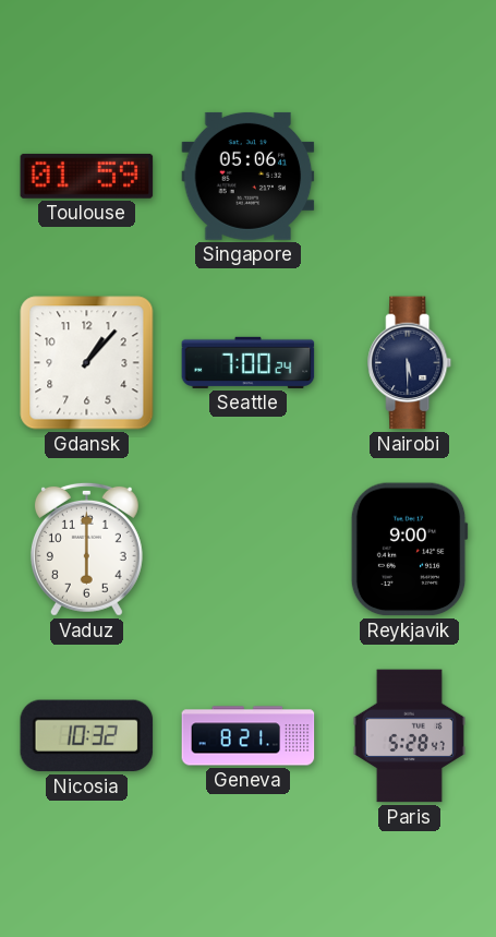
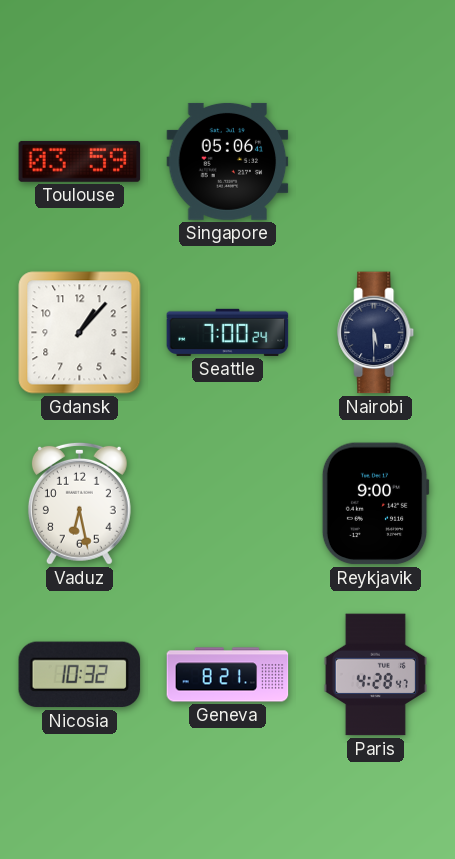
Toulouse: 01:59 -> 03:59 (80, 161)
Vaduz: 6:00 -> 6:28 (79, 503)
Paris: 5:28 -> 4:28 (375, 675)
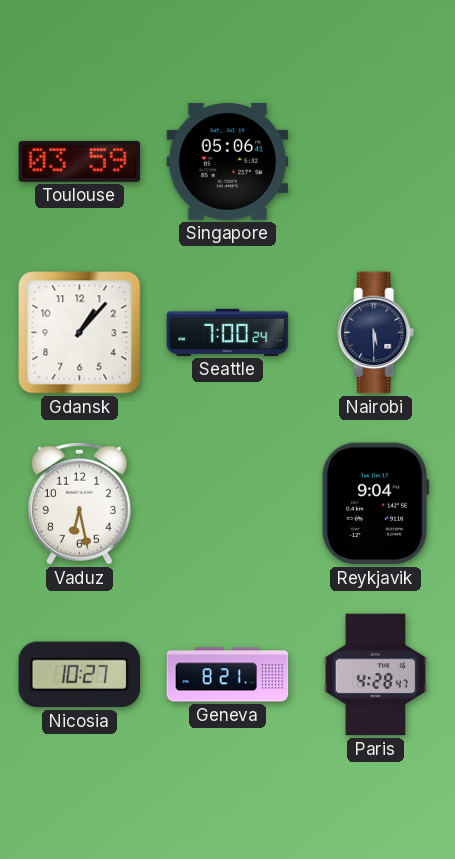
Reykjavik: 9:00 -> 9:04 (375, 504)
Nicosia: 10:32 -> 10:27 (80, 675)
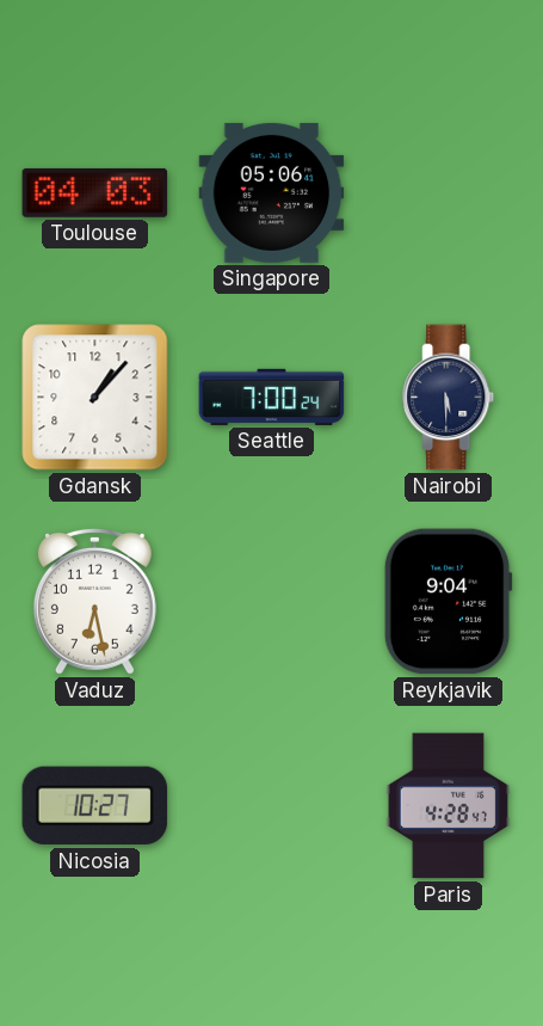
Toulouse: 03:59 -> 04:03 (95, 192)
Geneva: 8:21 -> none (228, 675)
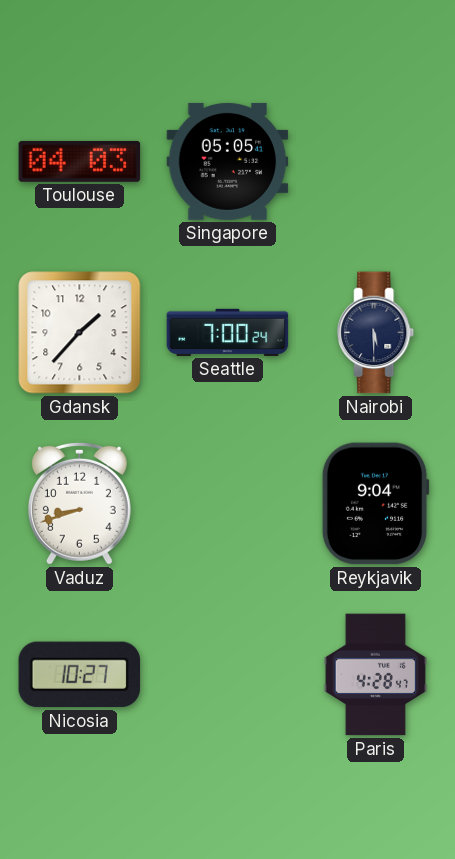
Singapore: 05:06 -> 05:05 (228, 161)
Gdansk: 1:07 -> 1:37 (80, 333)
Vaduz: 6:28 -> 8:42 (79, 503)
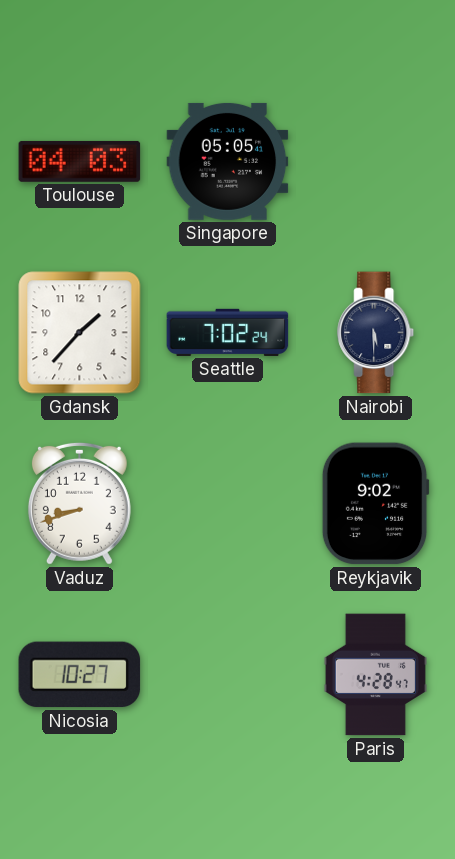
Seattle: 7:00 -> 7:02 (228, 332)
Reykjavik: 9:04 -> 9:02 (375, 504)
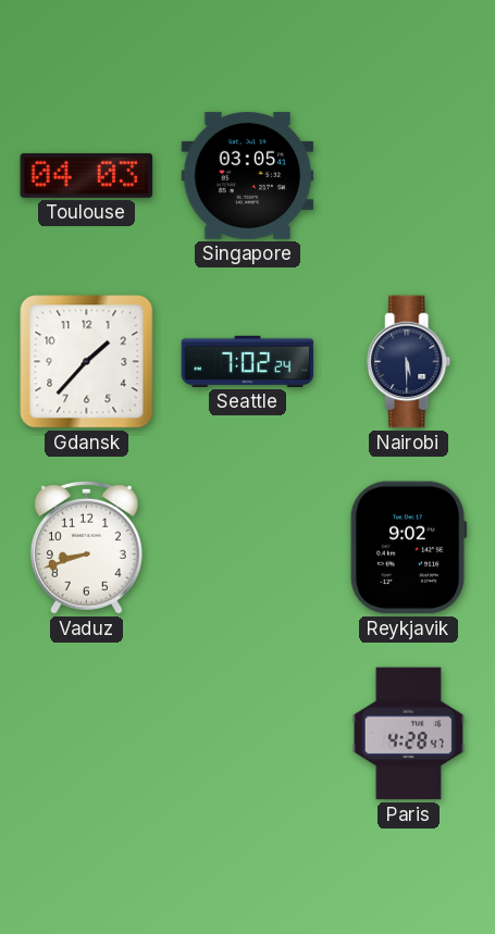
Singapore: 05:05 -> 03:05 (248, 175)
Nicosia: 10:27 -> none (80, 675)
